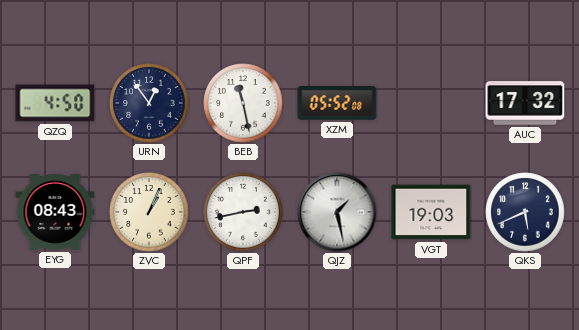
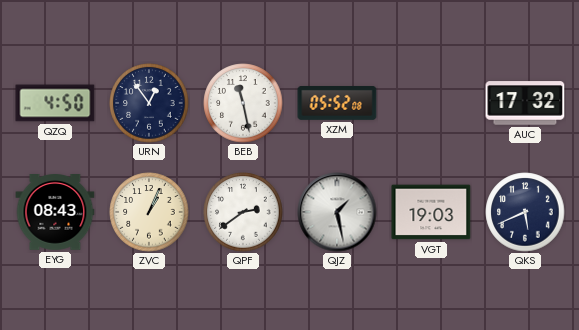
QPF: 2:43 -> 2:39 (243, 212)
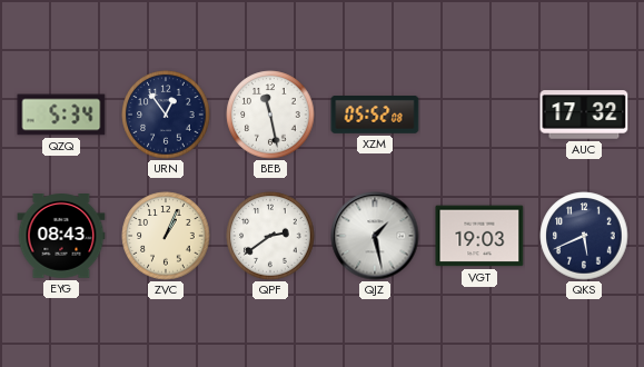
QZQ: 4:50 -> 5:34 (61, 115)
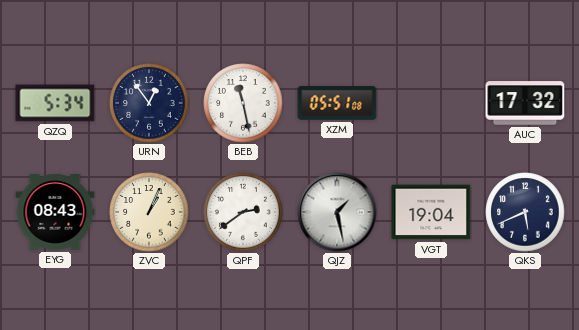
XZM: 05:52 -> 05:51 (337, 104)
VGT: 19:03 -> 19:04 (431, 212)
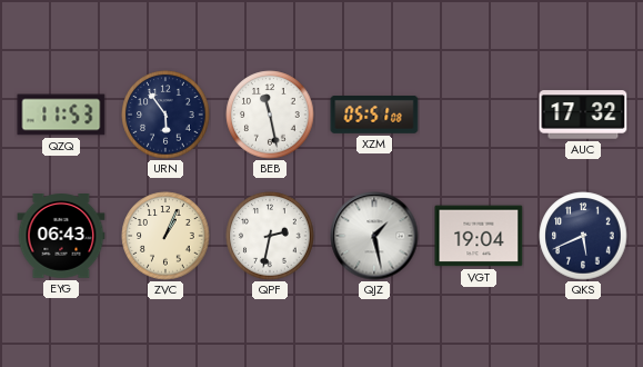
QZQ: 5:34 -> 11:53 (61, 115)
URN: 12:54 -> 5:54 (165, 115)
EYG: 08:43 -> 06:43 (61, 237)
QPF: 2:39 -> 2:32 (270, 236)
